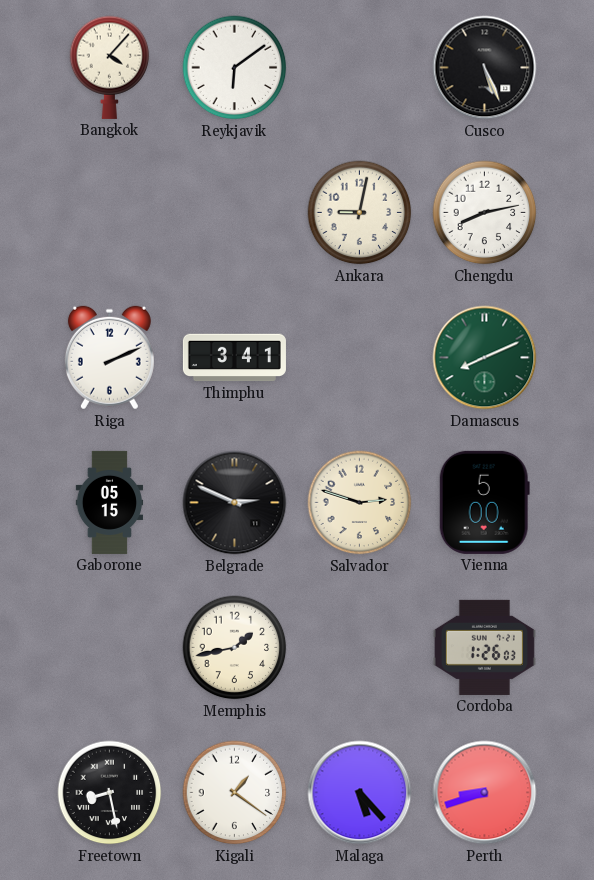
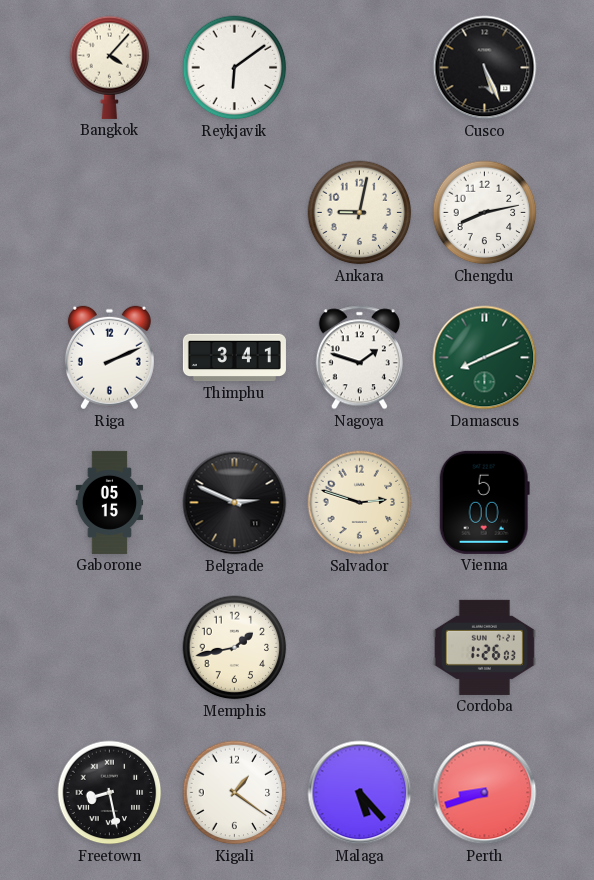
Nagoya: none -> 1:48 (359, 358)
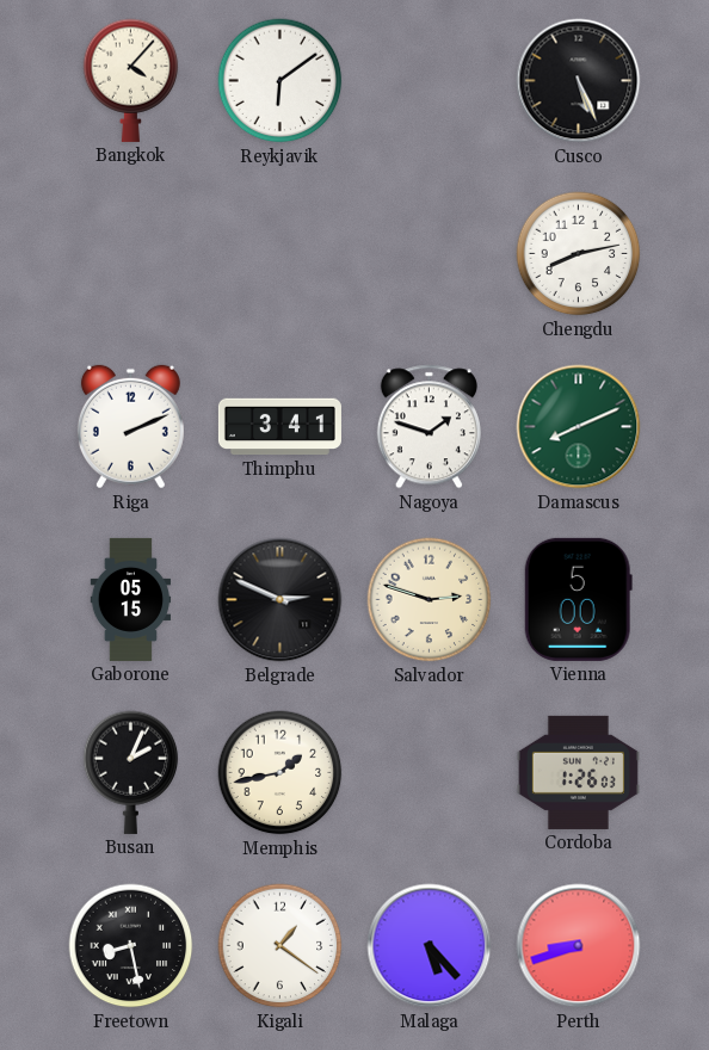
Ankara: 9:02 -> none (360, 213)
Busan: none -> 2:04 (131, 772)
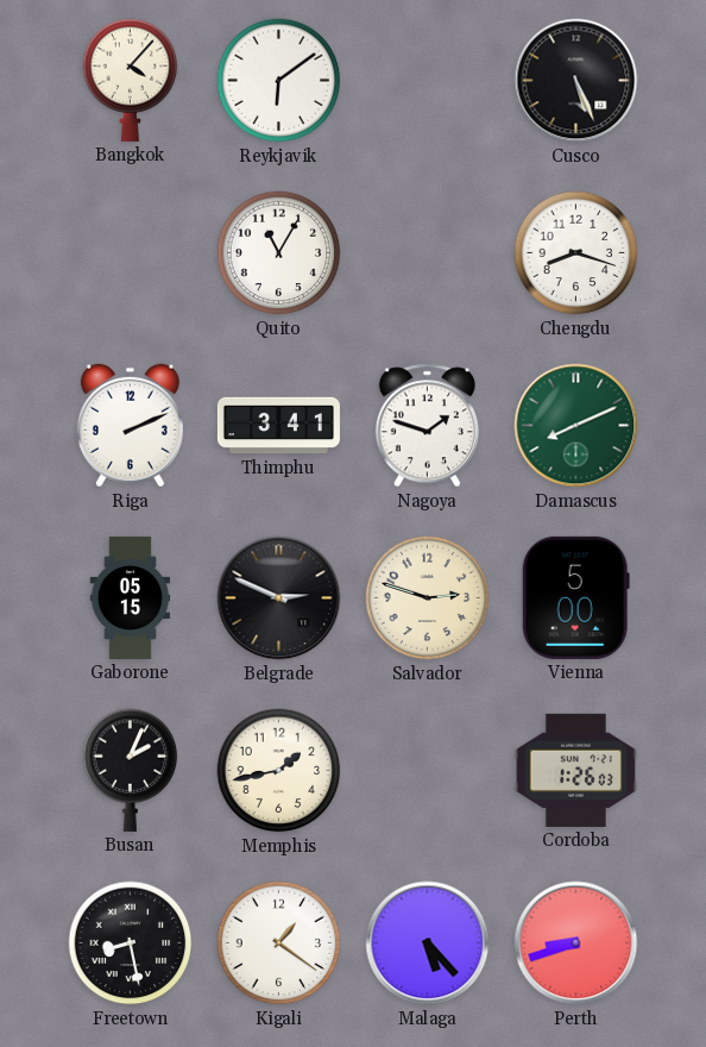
Quito: none -> 11:05 (279, 253)
Chengdu: 8:13 -> 8:18 (576, 253)
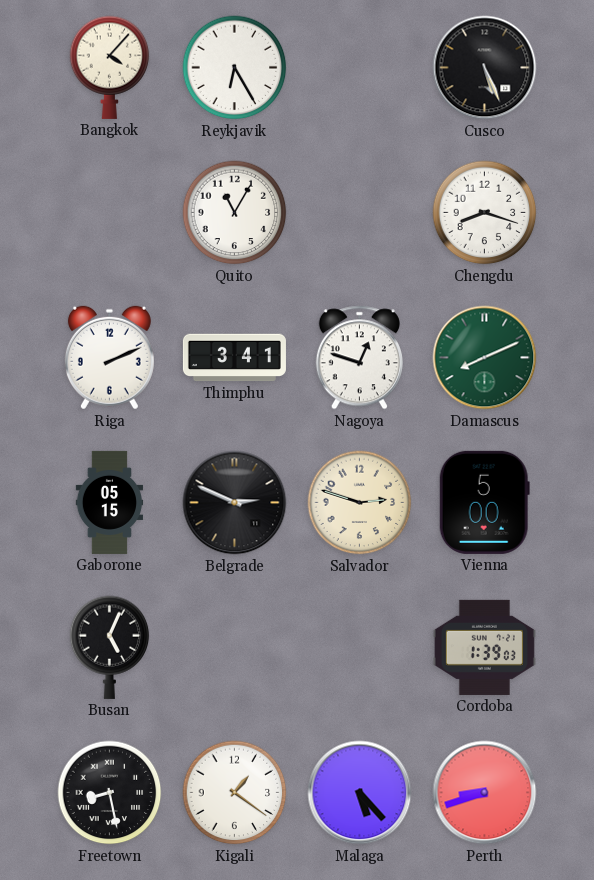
Reykjavik: 6:09 -> 6:25 (235, 68)
Nagoya: 1:48 -> 12:48 (359, 358)
Busan: 2:04 -> 5:04 (110, 647)
Memphis: 1:43 -> none (279, 771)
Cordoba: 1:26 -> 1:39 (484, 647)
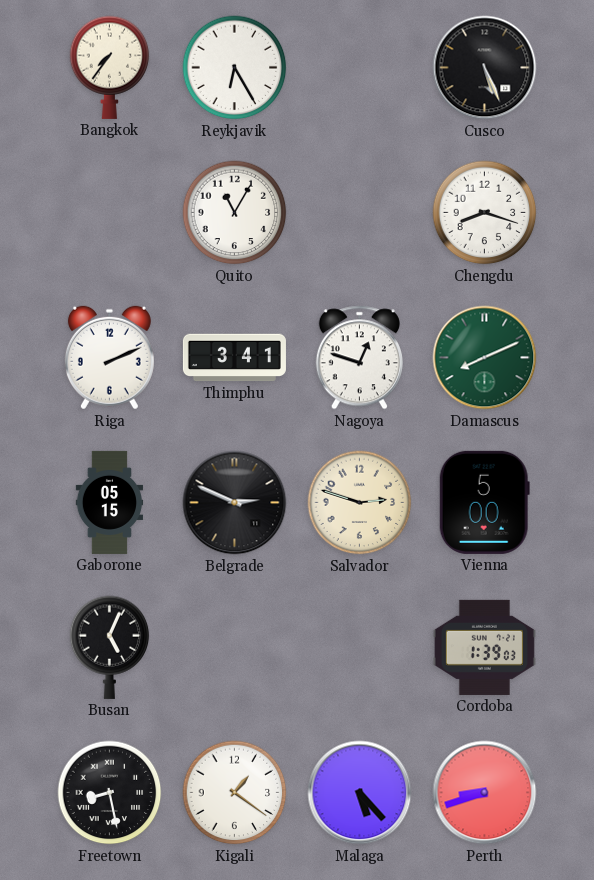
Bangkok: 4:07 -> 7:36 (110, 67)
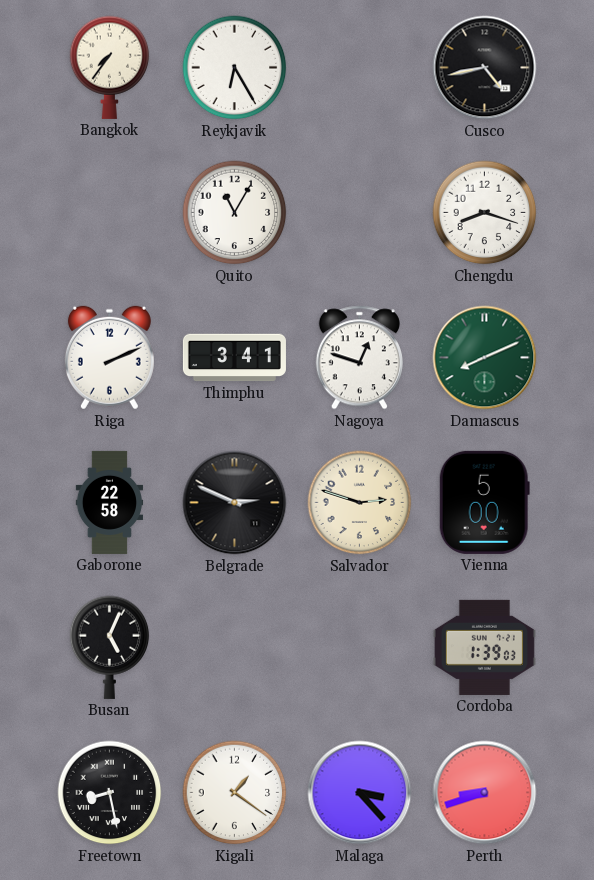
Cusco: 5:26 -> 4:43 (485, 68)
Gaborone: 05:15 -> 22:58 (110, 502)
Malaga: 5:23 -> 3:23 (360, 793)
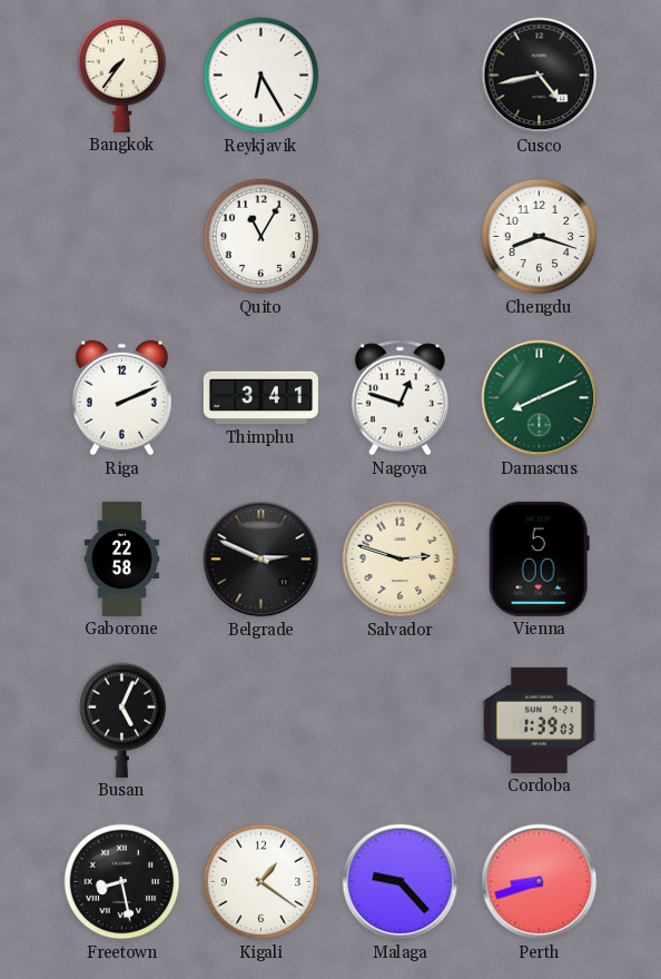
Malaga: 3:23 -> 9:23 (401, 882)
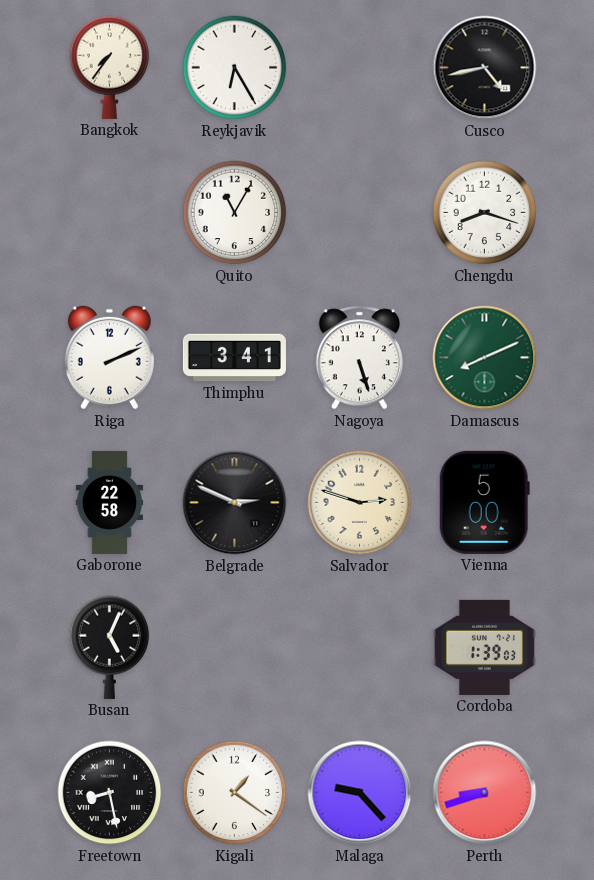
Nagoya: 12:48 -> 5:27 (359, 358)
